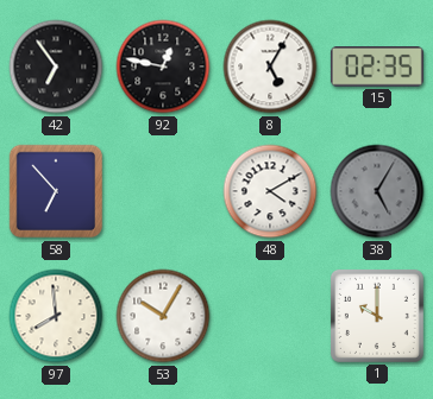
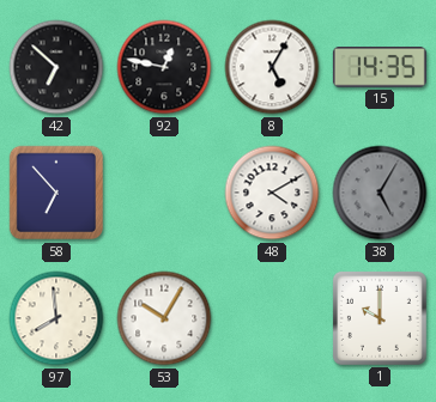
42: 6:54 -> 6:52 (56, 67)
15: 02:35 -> 14:35 (380, 68)
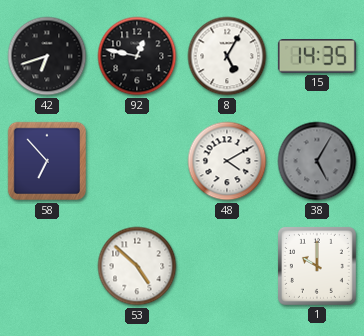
42: 6:52 -> 6:42 (47, 56)
97: 7:59 -> none (56, 318)
53: 10:05 -> 4:52 (137, 266)
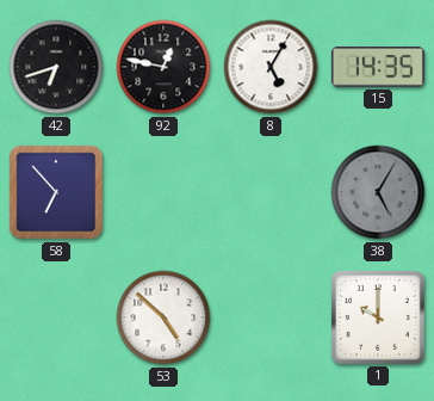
48: 4:10 -> none (227, 161)
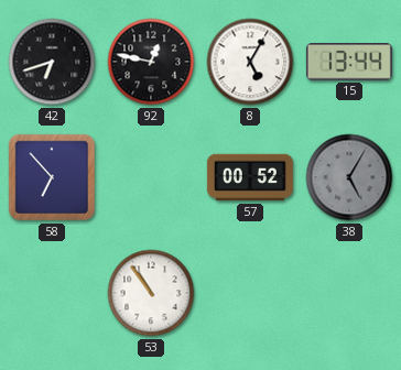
15: 14:35 -> 13:44 (349, 63)
57: none -> 00:52 (250, 177)
53: 4:52 -> 10:54 (151, 293)
1: 10:00 -> none (378, 317)
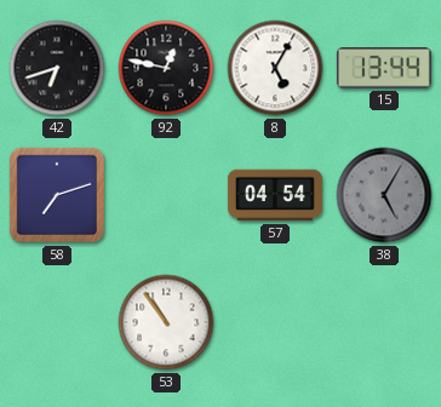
58: 6:53 -> 7:12 (57, 195)
57: 00:52 -> 04:54 (275, 195)
